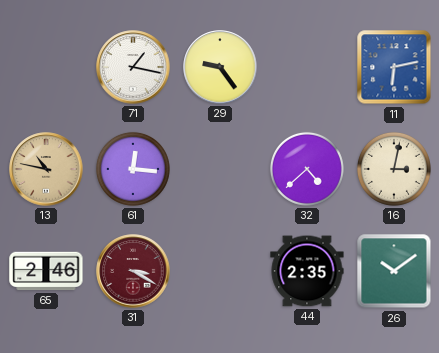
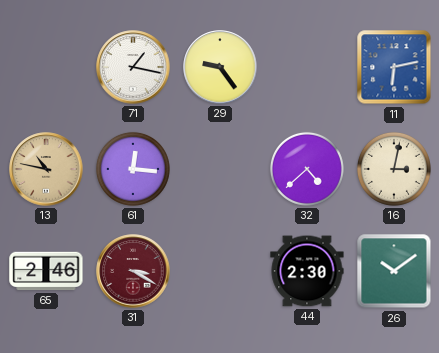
44: 2:35 -> 2:30 (307, 271)
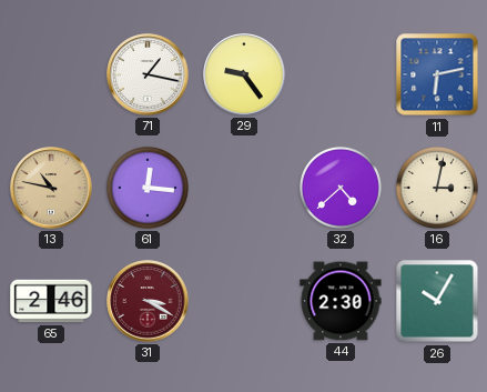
26: 10:09 -> 10:05 (437, 301)
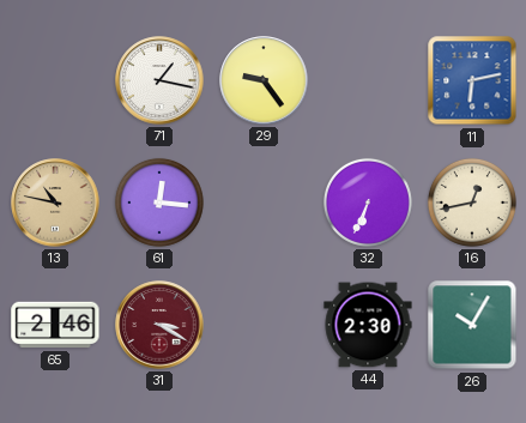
32: 4:38 -> 6:34 (368, 203)
16: 3:02 -> 12:43 (472, 203)
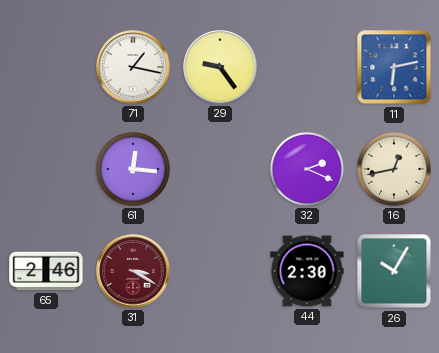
13: 10:47 -> none (55, 203)
32: 6:34 -> 2:19 (307, 169)
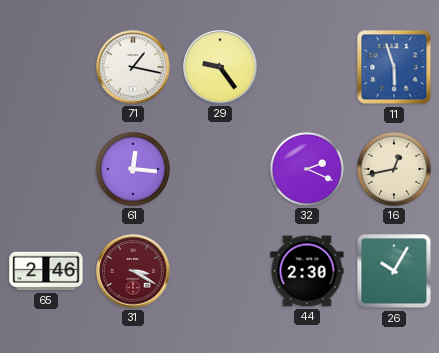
11: 6:13 -> 5:57 (394, 67)
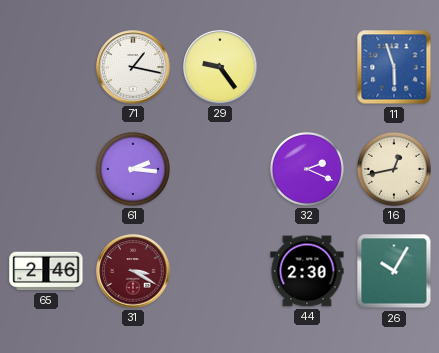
61: 12:16 -> 2:16 (133, 169)
